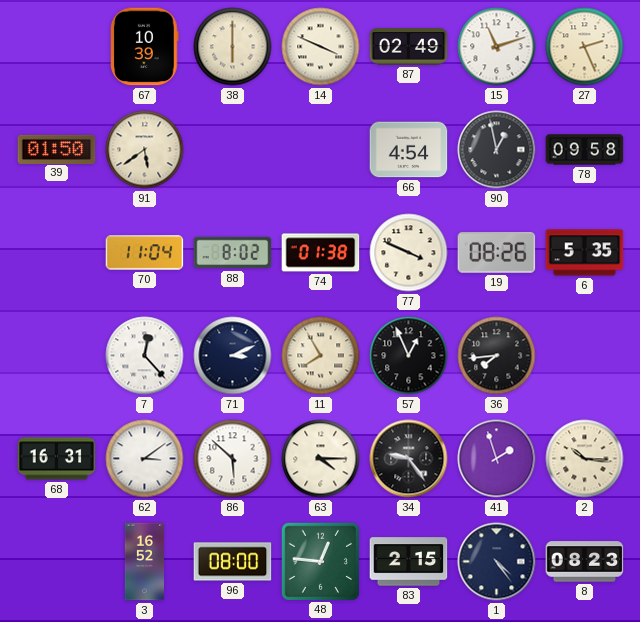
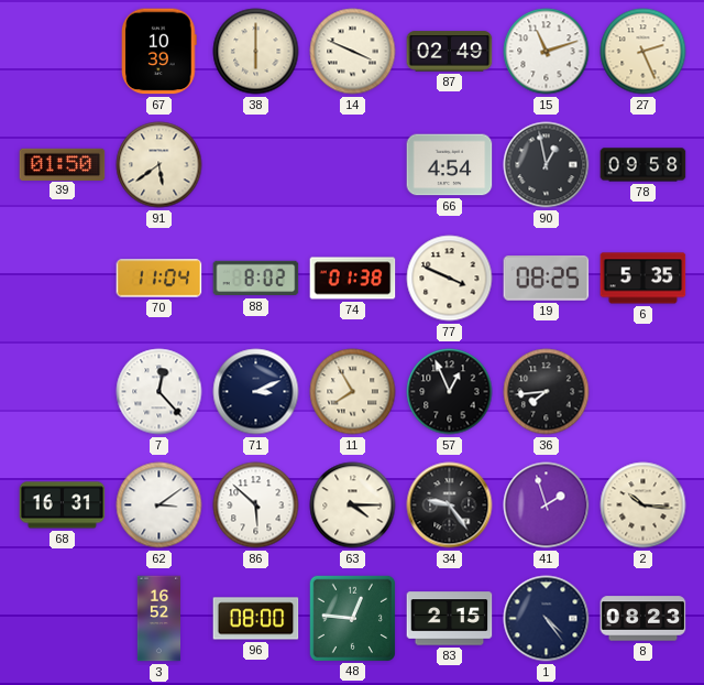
19: 08:26 -> 08:25 (547, 279)
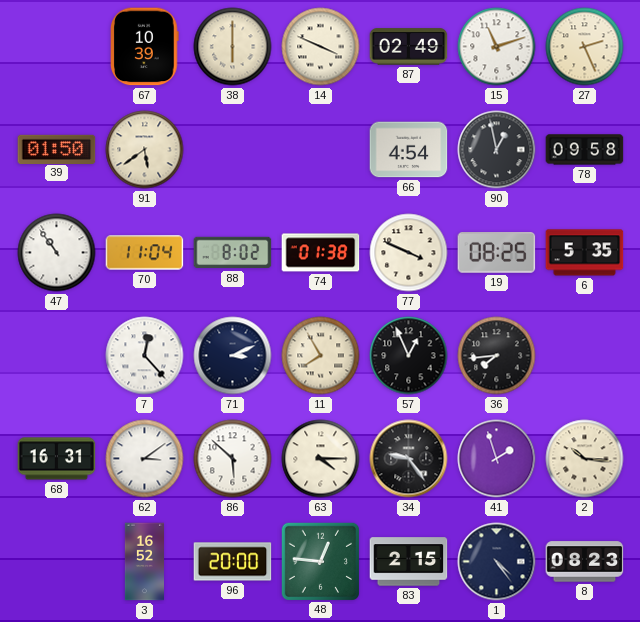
47: none -> 10:54 (57, 253)
96: 08:00 -> 20:00 (233, 562)
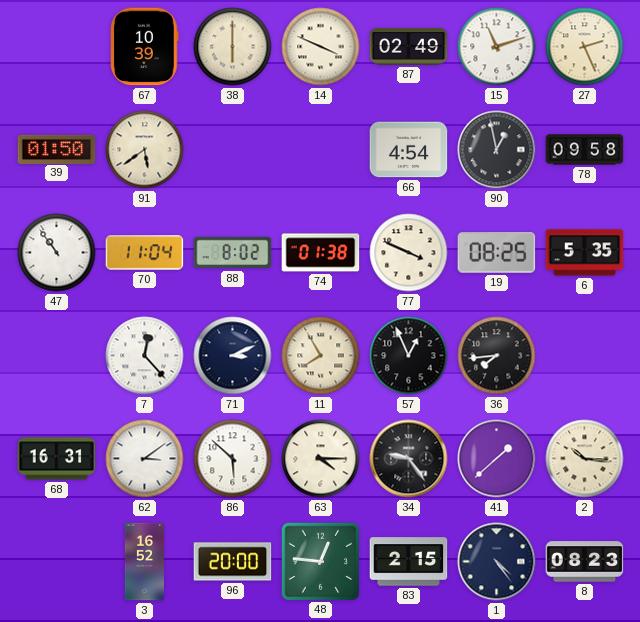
41: 1:57 -> 1:38 (497, 459)
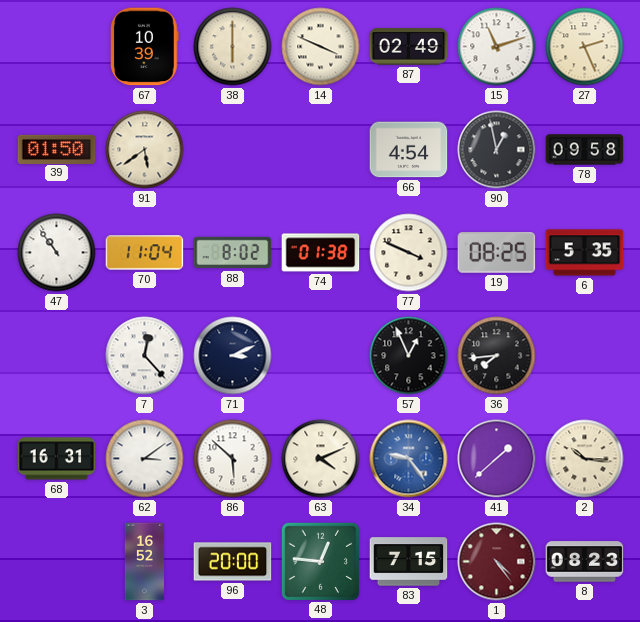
11: 7:55 -> none (321, 356)
63: 4:15 -> 4:11 (321, 459)
34 dial: black -> blue (409, 459)
83: 2:15 -> 7:15 (409, 562)
1 dial: navy -> burgundy (497, 562)
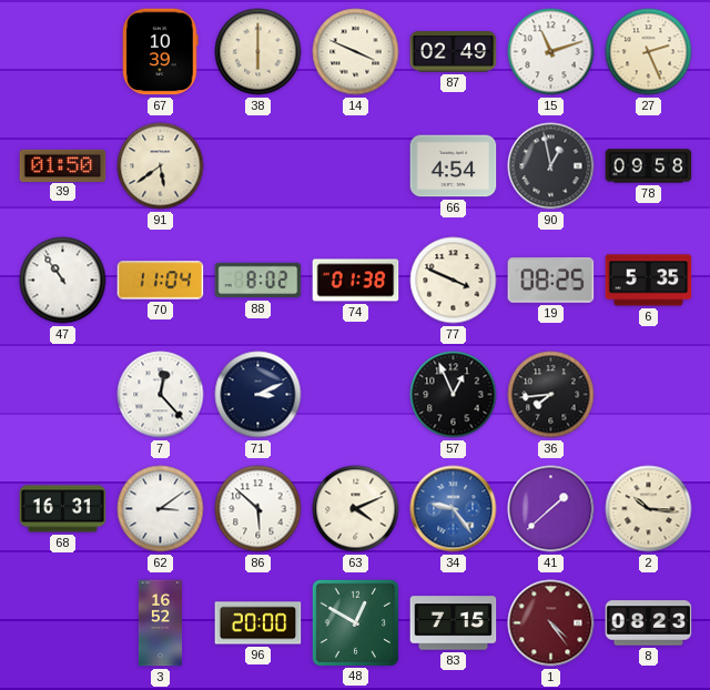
48: 12:46 -> 12:50 (355, 622)
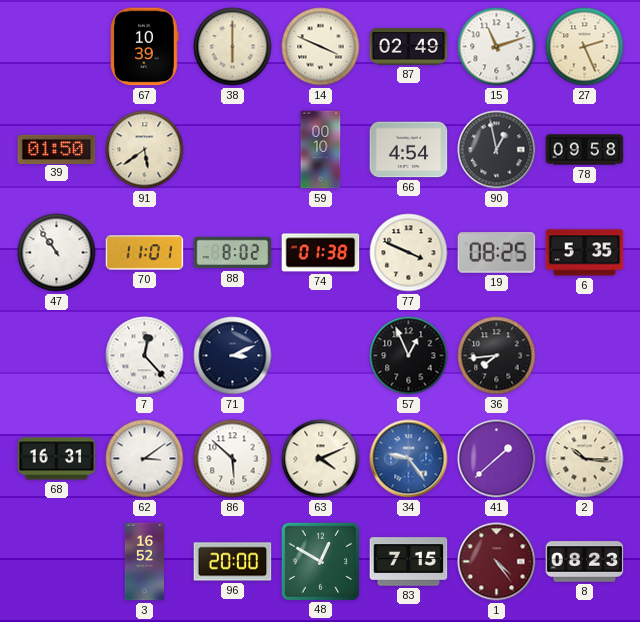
59: none -> 00:10 (321, 150)
70: 11:04 -> 11:01 (145, 253)
